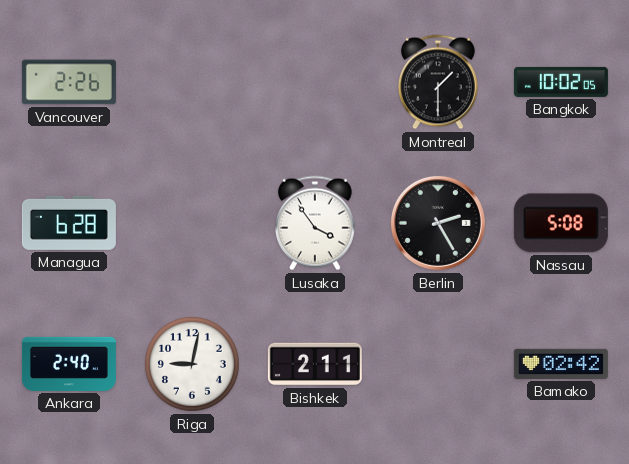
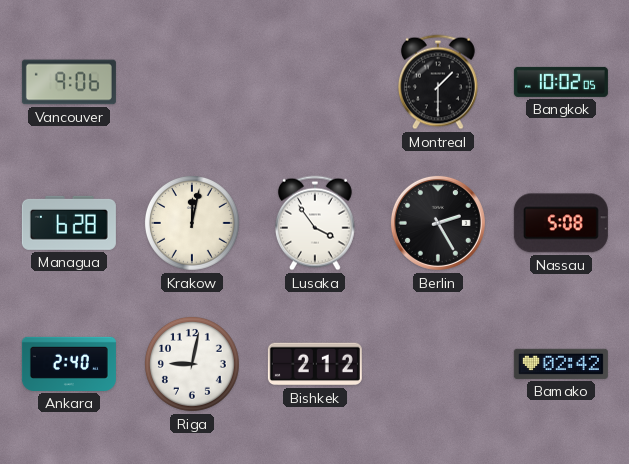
Vancouver: 2:26 -> 9:06 (69, 82)
Krakow: none -> 12:02 (192, 223)
Bishkek: 2:11 -> 2:12 (315, 364)
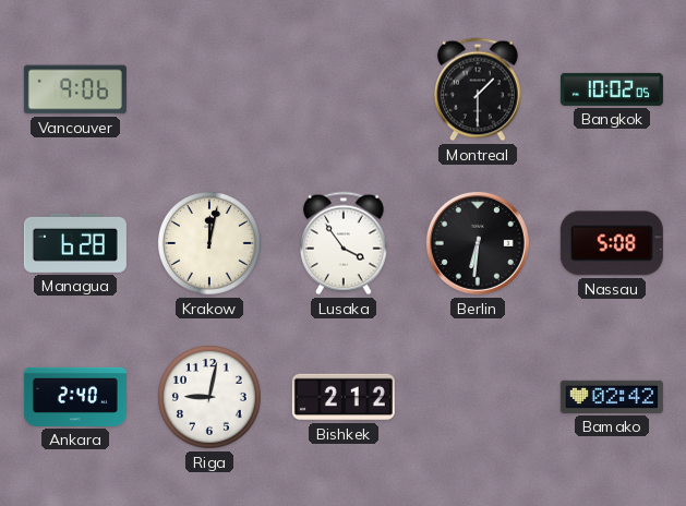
Berlin: 2:25 -> 6:31 (478, 243)
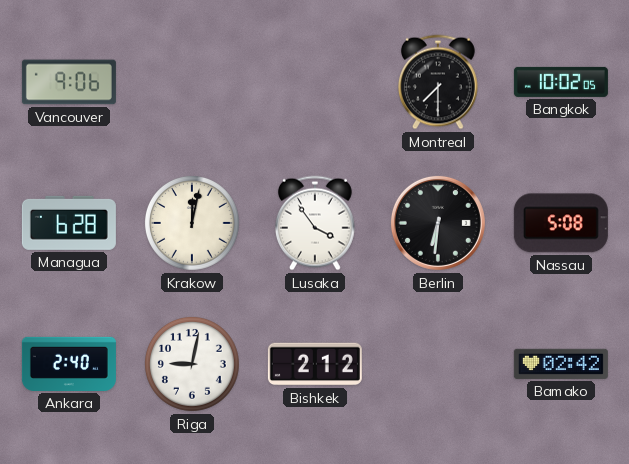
Montreal: 1:30 -> 7:30 (438, 82)
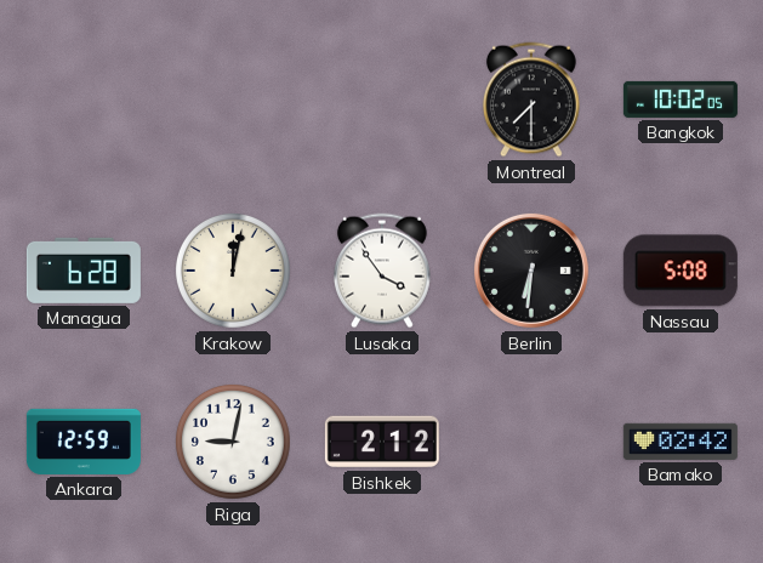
Vancouver: 9:06 -> none (69, 82)
Ankara: 2:40 -> 12:59 (84, 442)
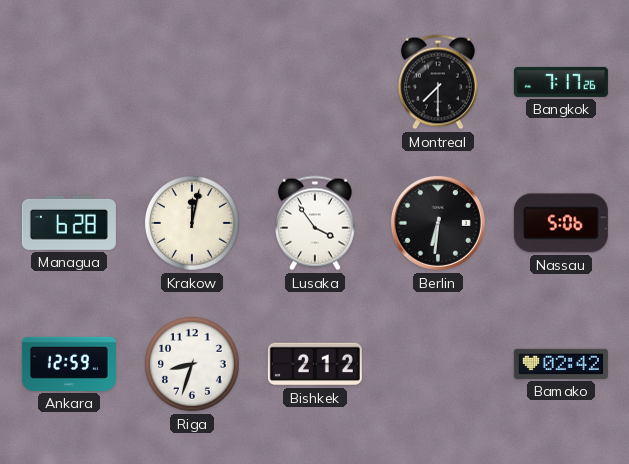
Bangkok: 10:02 -> 7:17 (561, 82)
Nassau: 5:08 -> 5:06 (561, 223)
Riga: 9:02 -> 8:33 (192, 364)
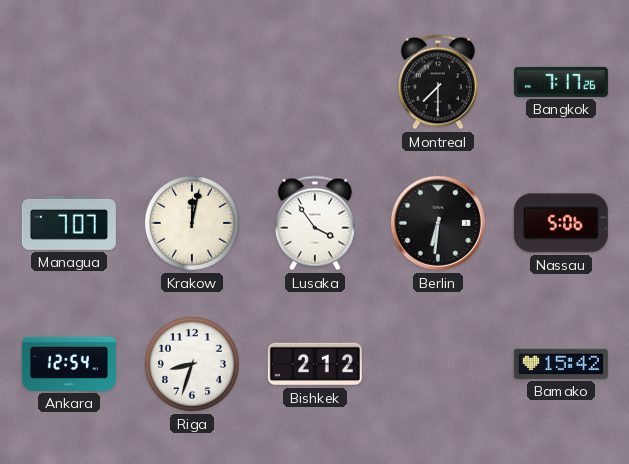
Managua: 6:28 -> 7:07 (69, 223)
Ankara: 12:59 -> 12:54 (69, 364)
Bamako: 02:42 -> 15:42 (561, 364)
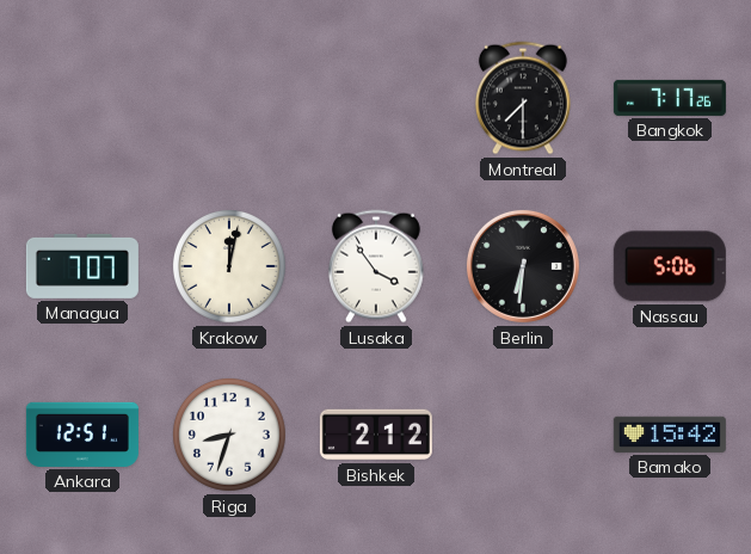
Ankara: 12:54 -> 12:51 (82, 435)
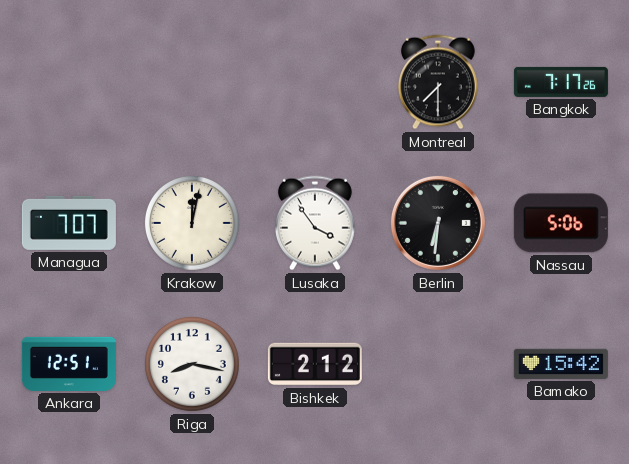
Riga: 8:33 -> 8:17 (192, 364)
